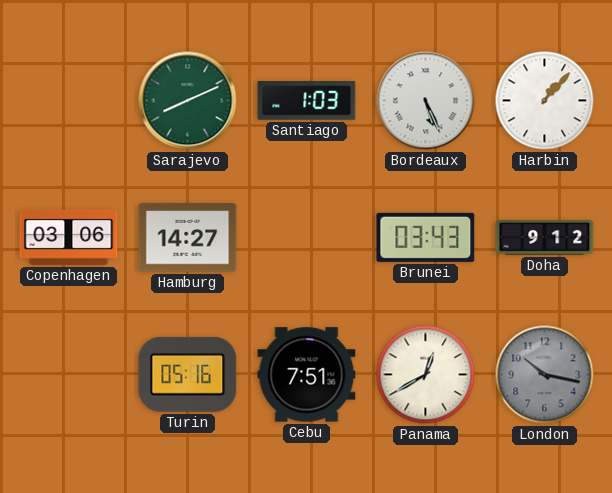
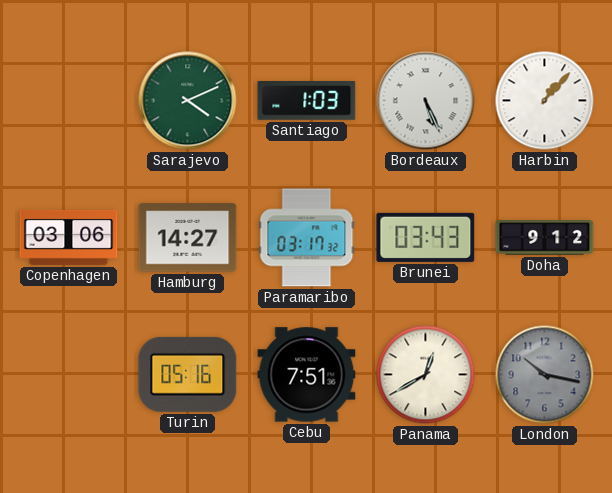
Sarajevo: 8:11 -> 4:11 (188, 101)
Paramaribo: none -> 03:17 (307, 238)
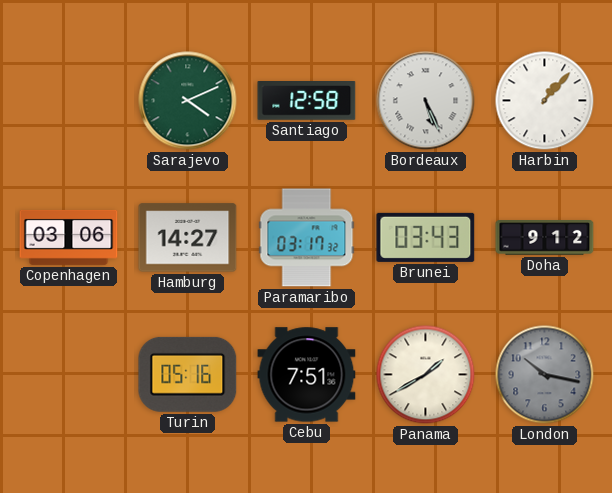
Santiago: 1:03 -> 12:58 (307, 101)
Panama: 12:40 -> 1:40 (426, 375)
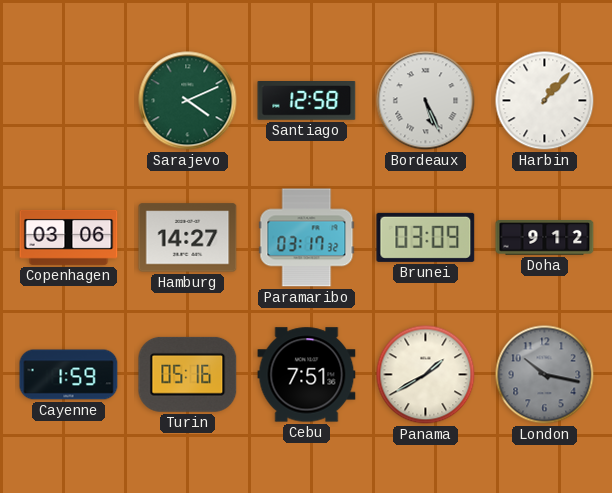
Brunei: 03:43 -> 03:09 (426, 237)
Cayenne: none -> 1:59 (69, 375)
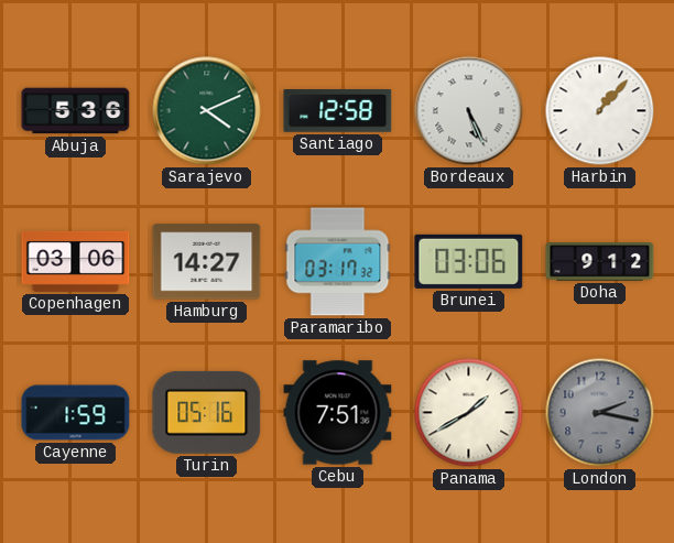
Abuja: none -> 5:36 (76, 111)
Brunei: 03:09 -> 03:06 (469, 261)
London: 10:17 -> 2:17 (600, 413)
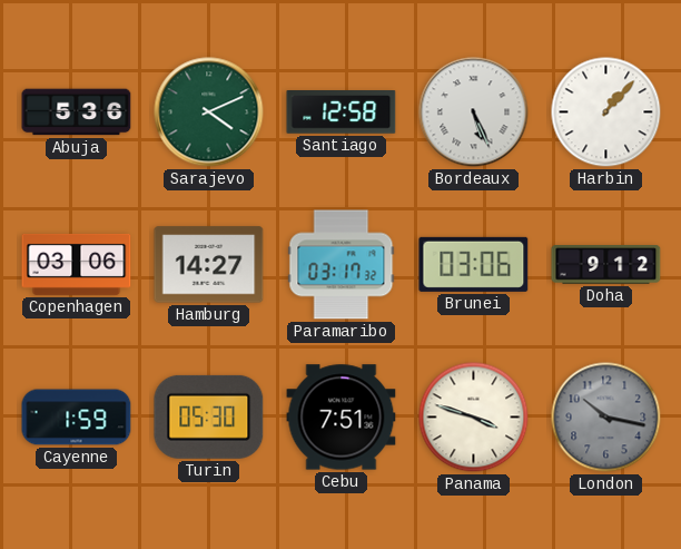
Turin: 05:16 -> 05:30 (209, 416)
Panama: 1:40 -> 3:48 (474, 418)
London: 2:17 -> 10:17 (606, 418)
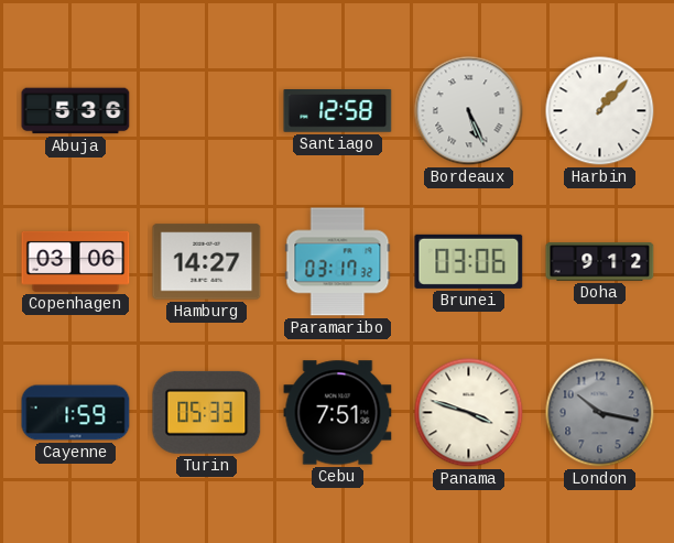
Sarajevo: 4:11 -> none (209, 112)
Turin: 05:30 -> 05:33 (207, 412)
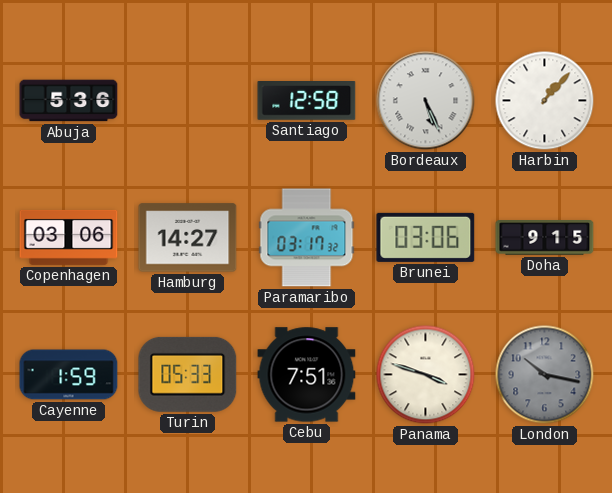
Doha: 9:12 -> 9:15 (545, 238)
